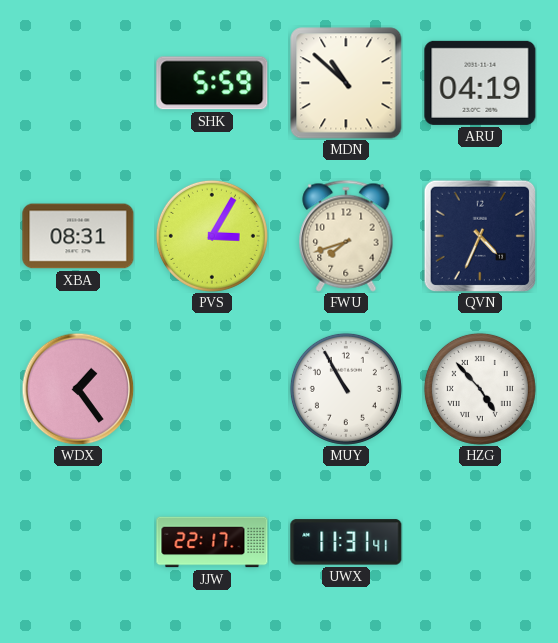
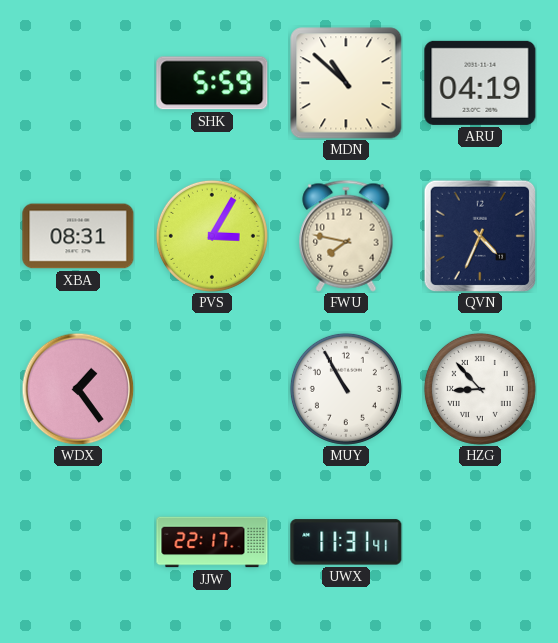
FWU: 7:42 -> 7:47 (346, 236)
HZG: 4:53 -> 8:53 (480, 389)
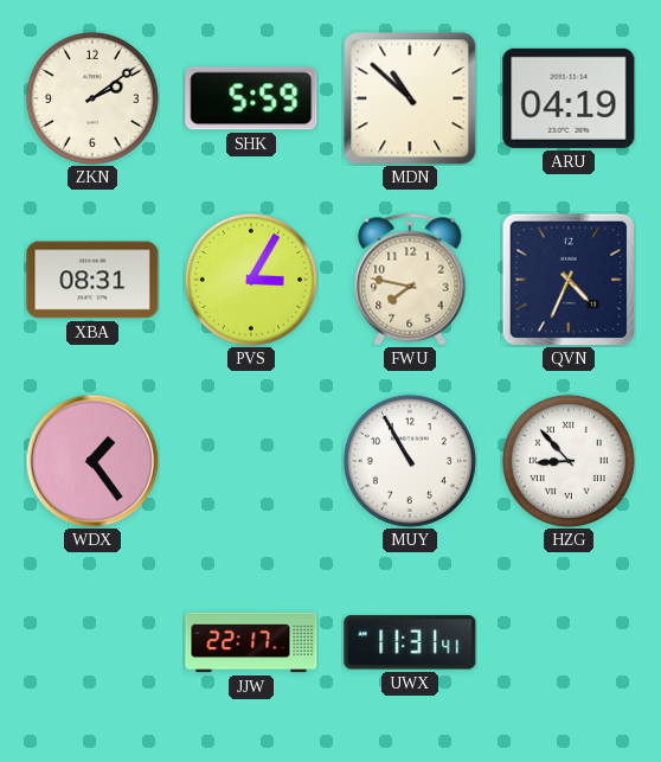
ZKN: none -> 2:09 (92, 98)
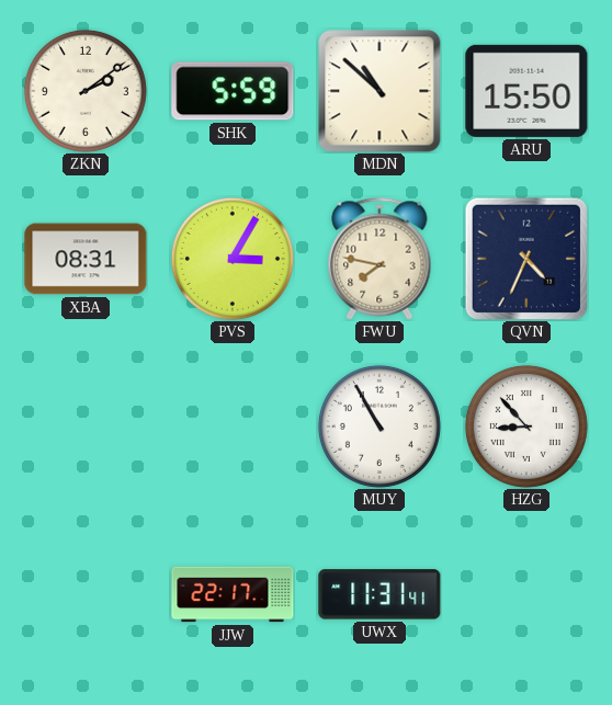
ARU: 04:19 -> 15:50 (526, 91)
WDX: 1:24 -> none (92, 461)
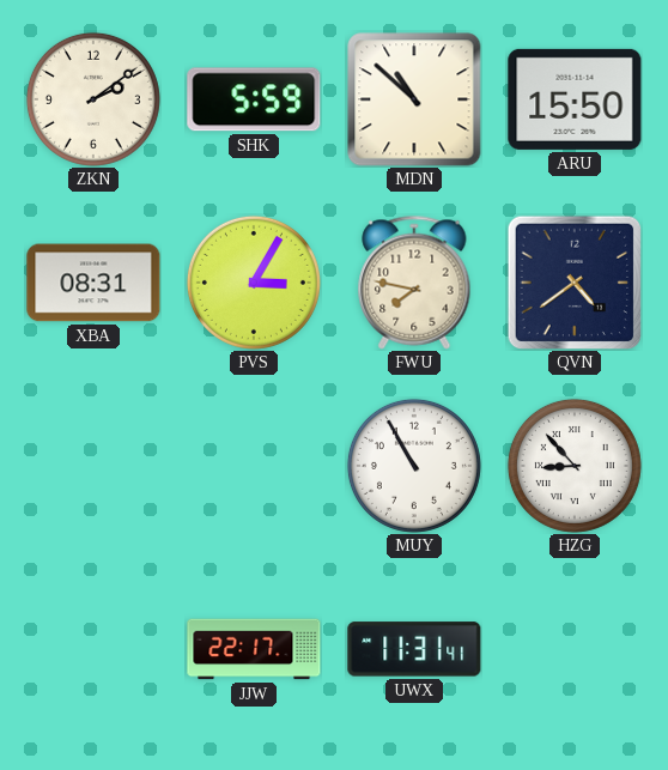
QVN: 4:34 -> 4:39 (573, 281)
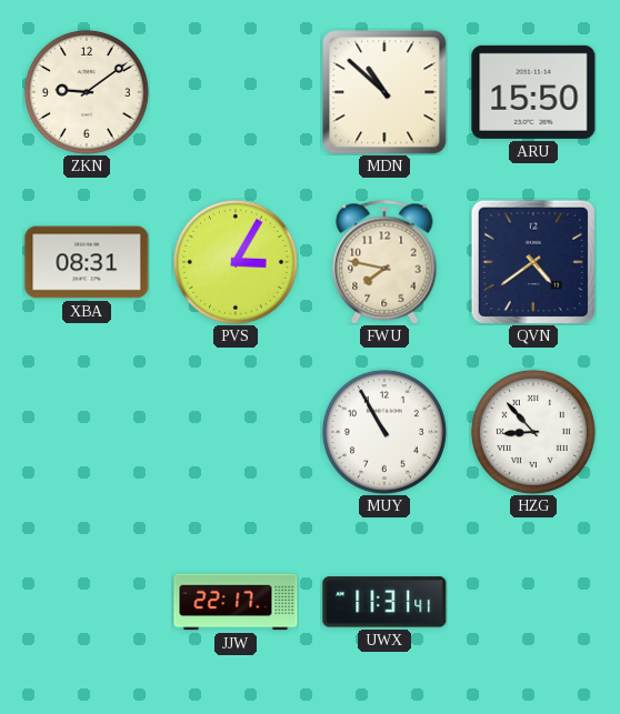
ZKN: 2:09 -> 9:09 (87, 92)
SHK: 5:59 -> none (254, 99)
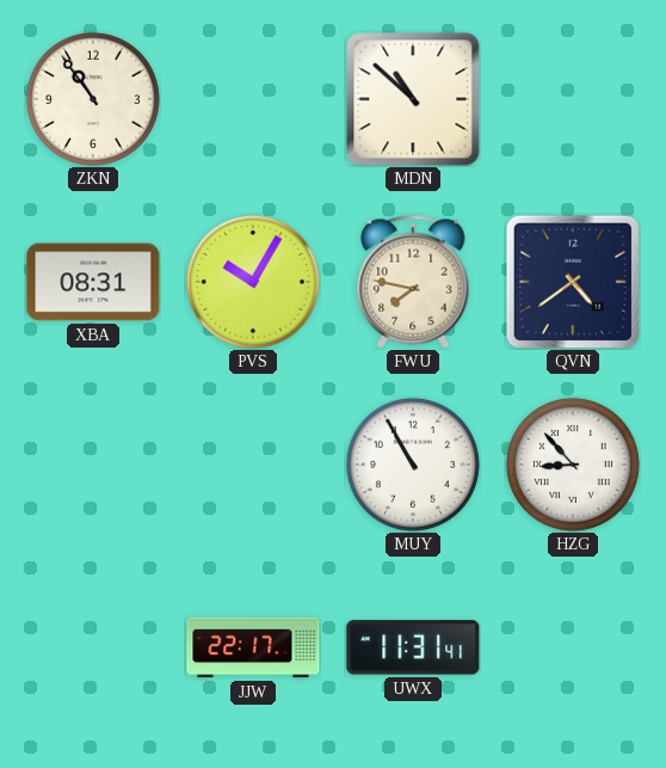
ZKN: 9:09 -> 10:54 (93, 99)
ARU: 15:50 -> none (533, 92)
PVS: 3:05 -> 10:05 (253, 282)
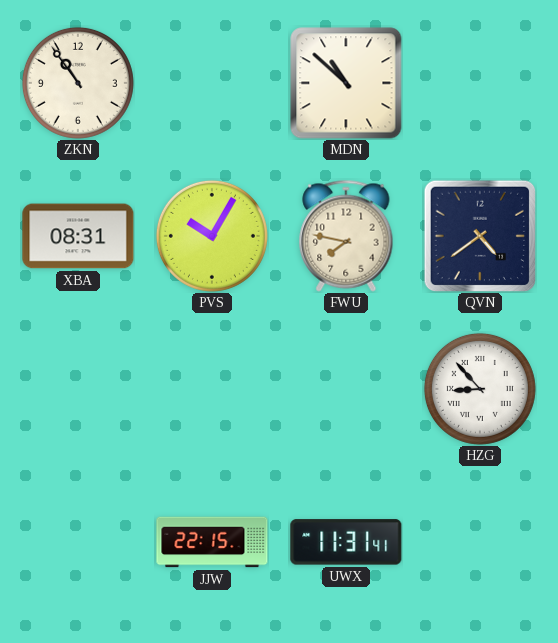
MUY: 10:55 -> none (413, 465)
JJW: 22:17 -> 22:15 (212, 542)
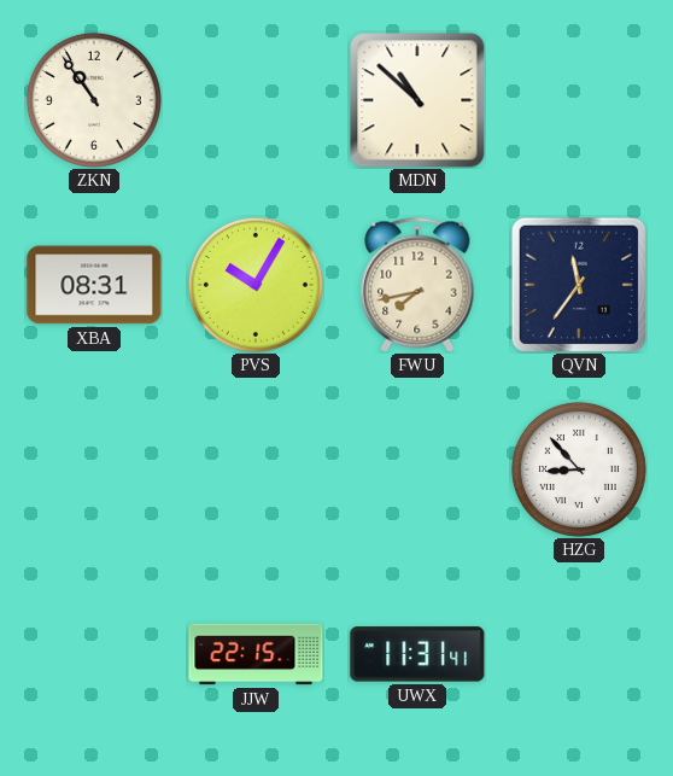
FWU: 7:47 -> 7:43 (417, 285)
QVN: 4:39 -> 11:36 (578, 284)
